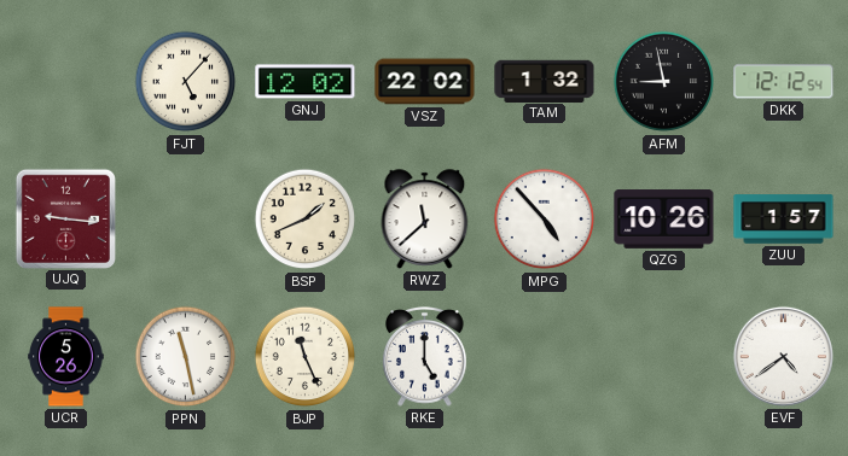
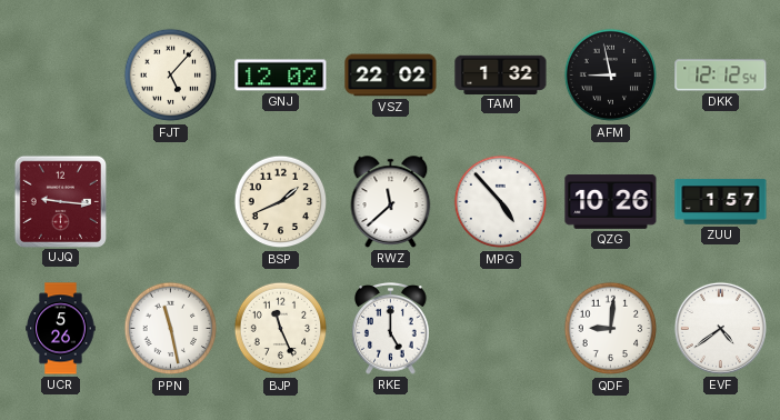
QDF: none -> 9:01 (611, 329)
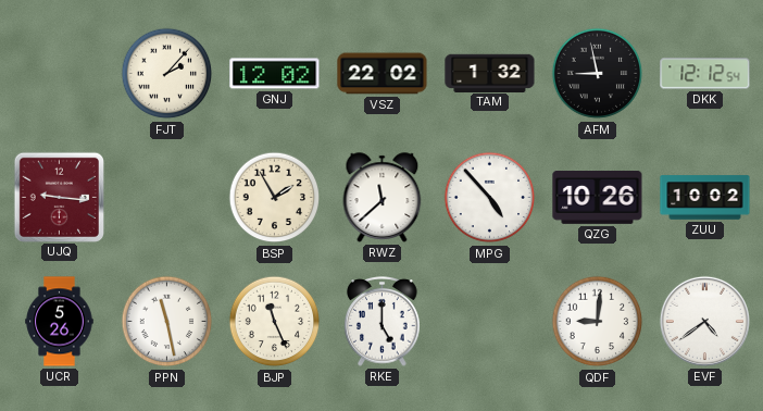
FJT: 5:07 -> 2:07 (167, 74)
BSP: 1:41 -> 1:55 (275, 198)
ZUU: 1:57 -> 10:02 (705, 198)
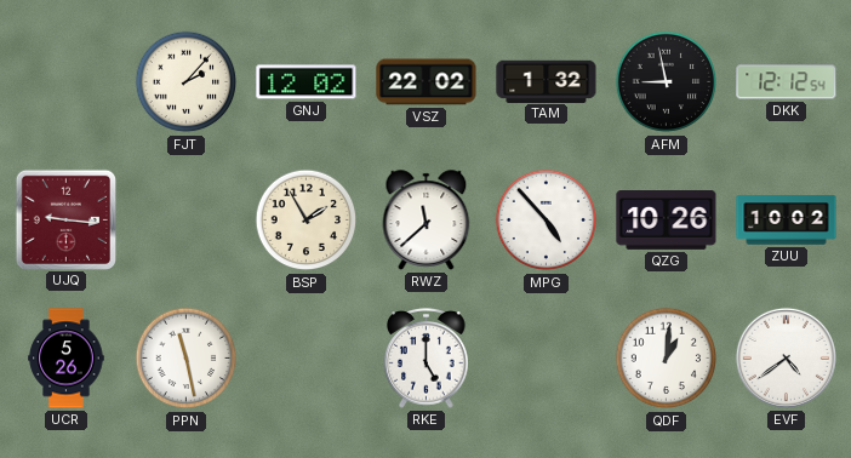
BJP: 11:26 -> none (275, 322)
QDF: 9:01 -> 1:01 (667, 359)
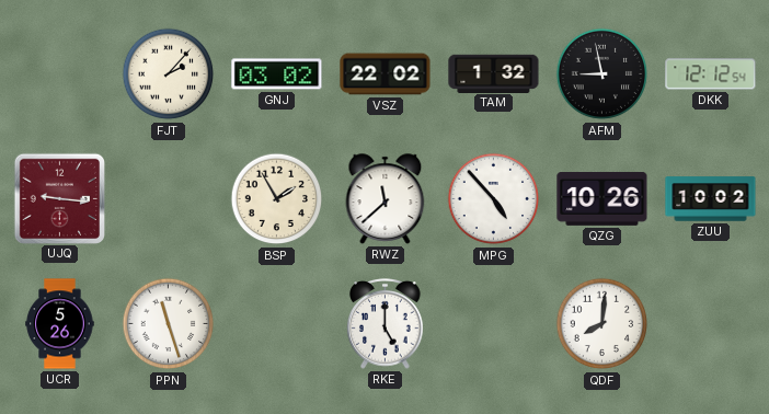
GNJ: 12:02 -> 03:02 (277, 74)
PPN: 11:28 -> 11:27 (169, 324)
QDF: 1:01 -> 8:01 (602, 324)
EVF: 4:39 -> none (786, 357)
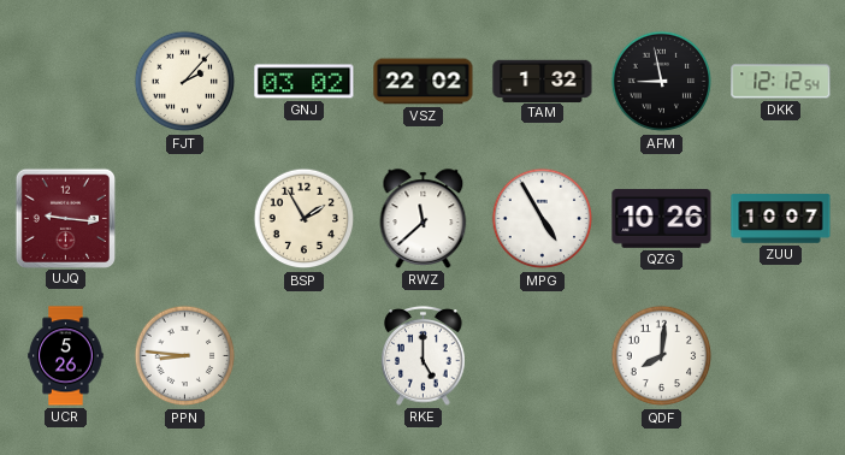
MPG: 4:53 -> 4:55 (543, 219)
ZUU: 10:02 -> 10:07 (781, 219)
PPN: 11:27 -> 8:46 (185, 356)
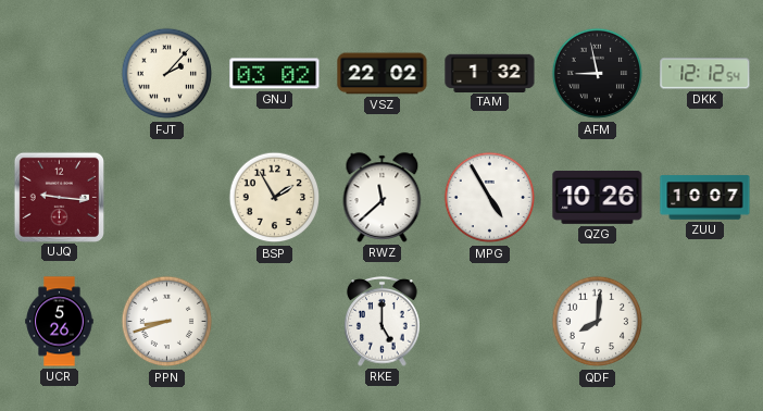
PPN: 8:46 -> 8:42 (167, 322)
